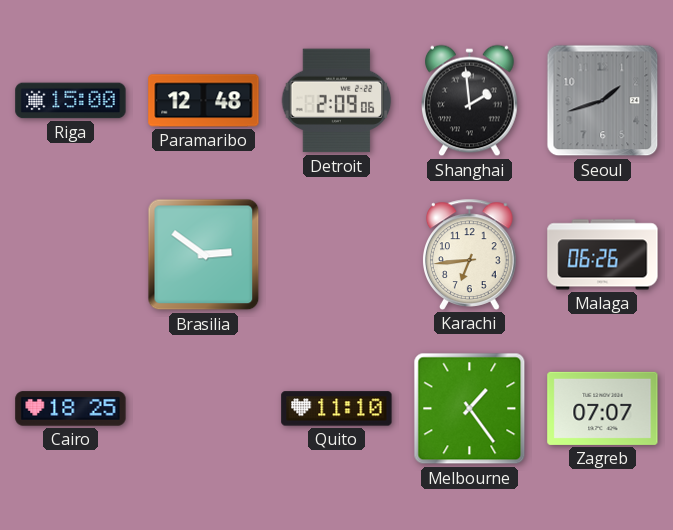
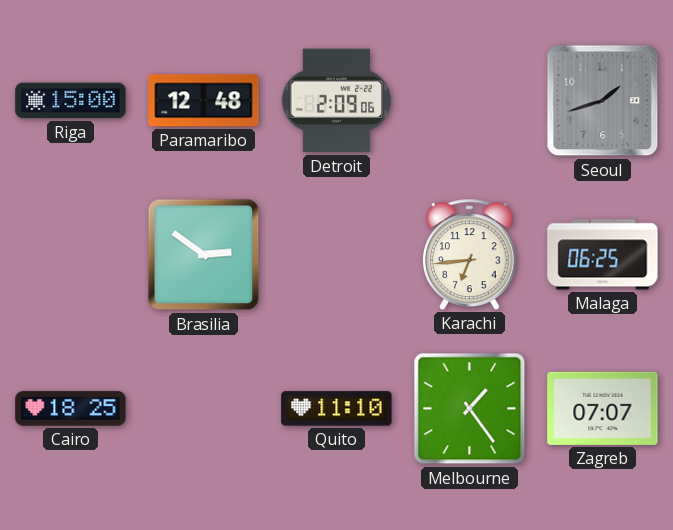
Shanghai: 1:59 -> none (470, 101)
Malaga: 06:26 -> 06:25 (603, 255)
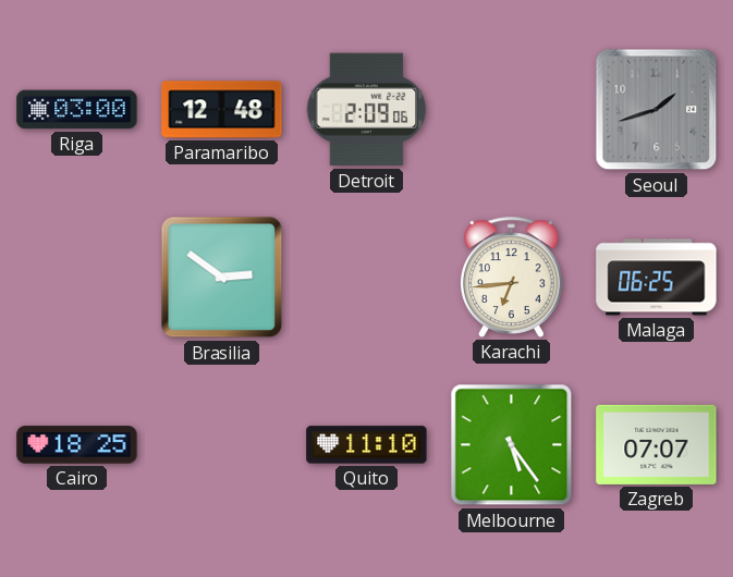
Riga: 15:00 -> 03:00 (77, 110)
Melbourne: 1:24 -> 5:24 (512, 445)
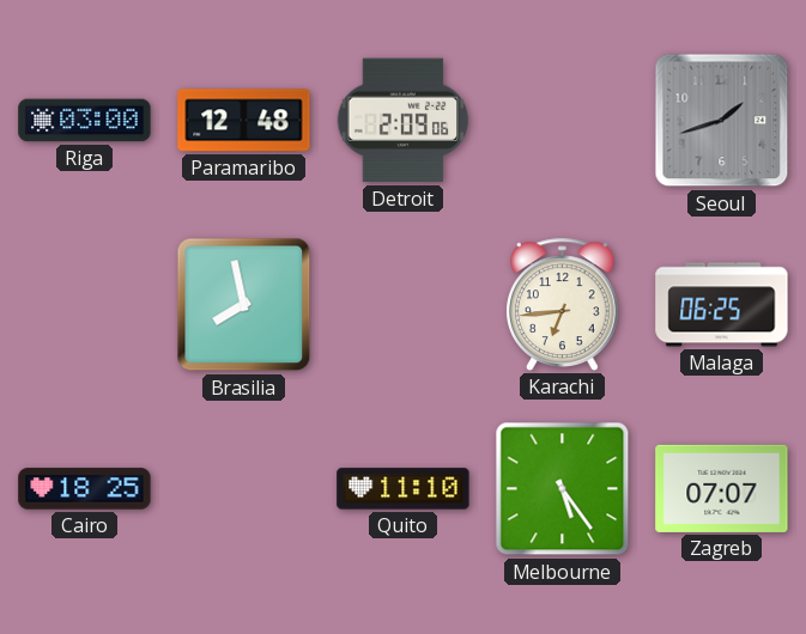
Brasilia: 2:51 -> 7:58 (244, 305)
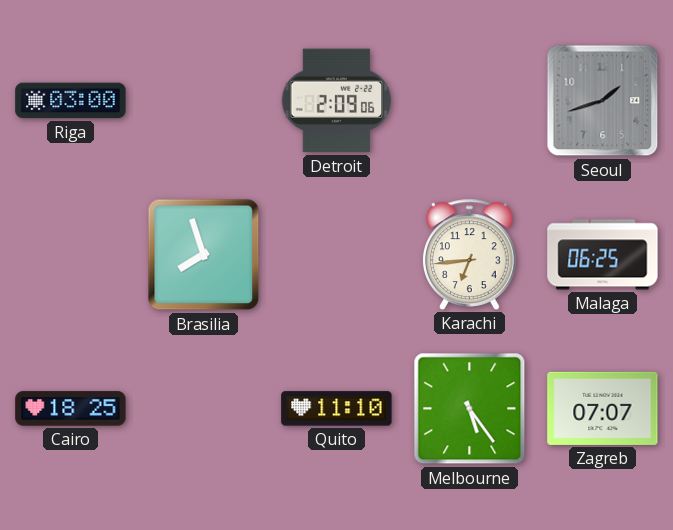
Paramaribo: 12:48 -> none (244, 121)
Brasilia: 7:58 -> 7:57 (204, 255)
